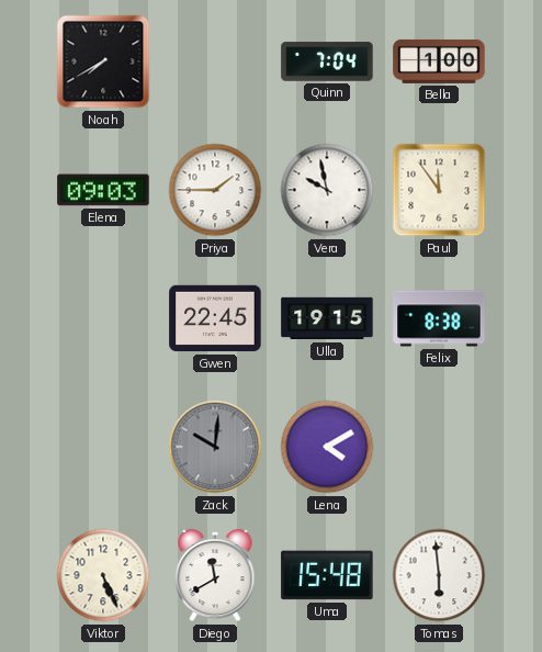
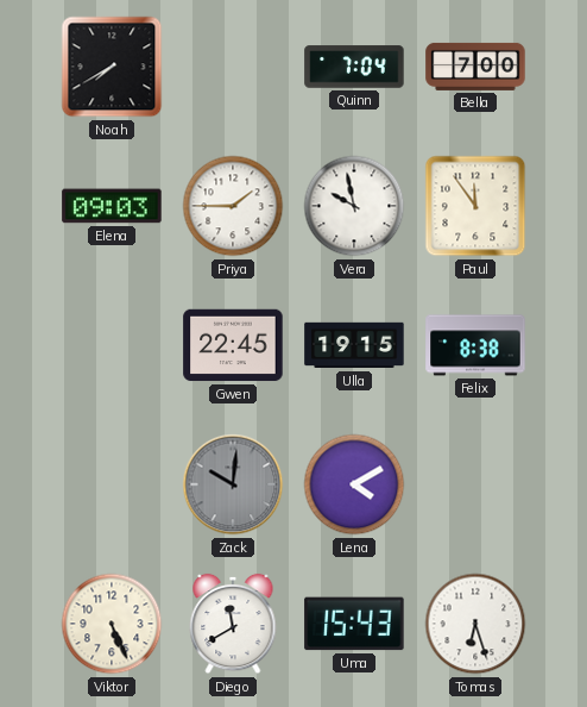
Bella: 1:00 -> 7:00 (475, 67)
Uma: 15:48 -> 15:43 (354, 624)
Tomas: 5:59 -> 6:27 (475, 624)
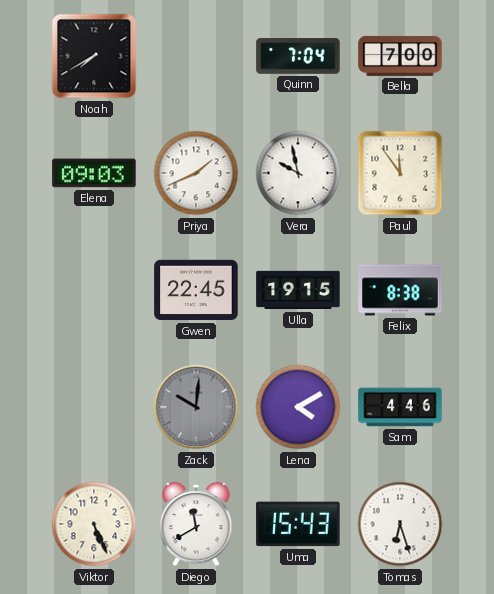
Priya: 1:45 -> 1:41 (196, 173)
Sam: none -> 4:46 (400, 407)
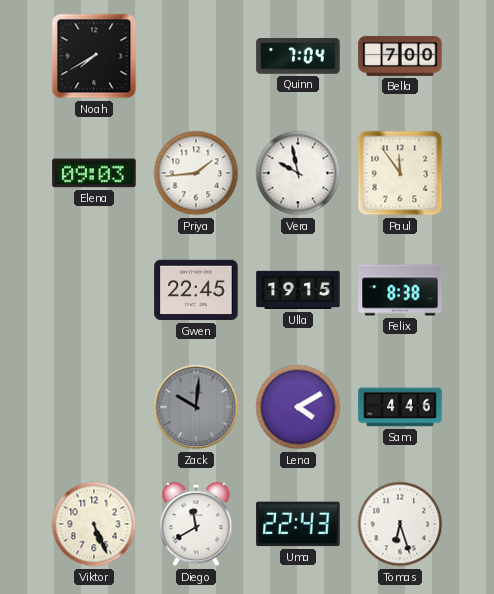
Priya: 1:41 -> 1:44 (196, 173)
Uma: 15:43 -> 22:43 (298, 524)
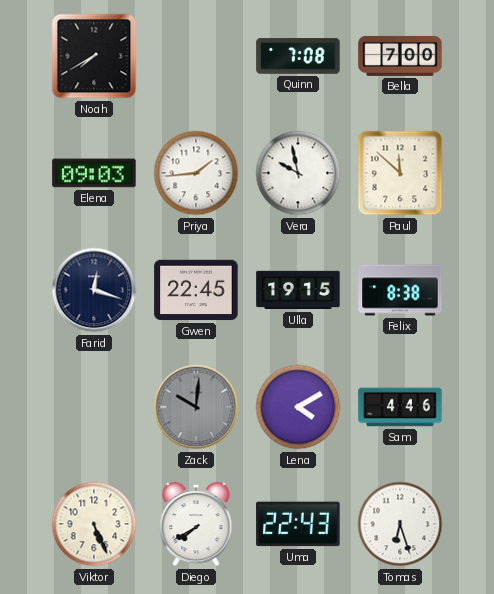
Quinn: 7:04 -> 7:08 (298, 56)
Paul: 11:54 -> 11:52 (400, 173)
Farid: none -> 12:18 (94, 290)
Diego: 11:40 -> 7:40 (196, 524)
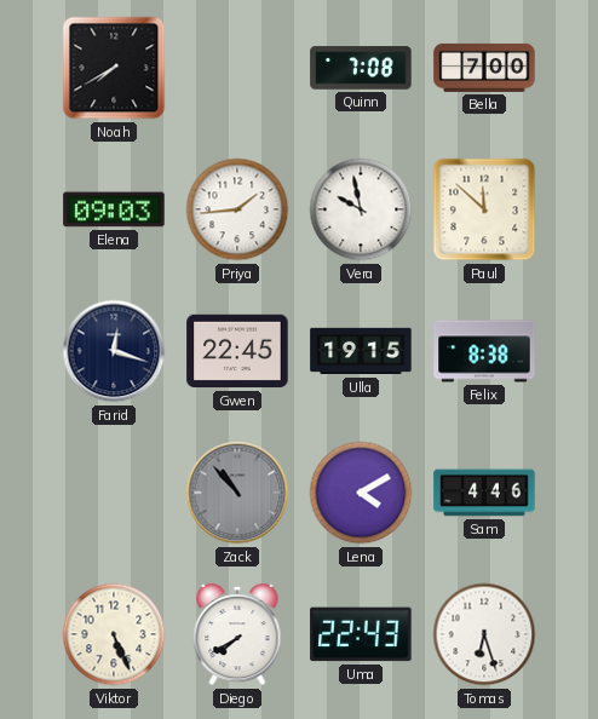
Zack: 10:01 -> 10:53 (237, 493)
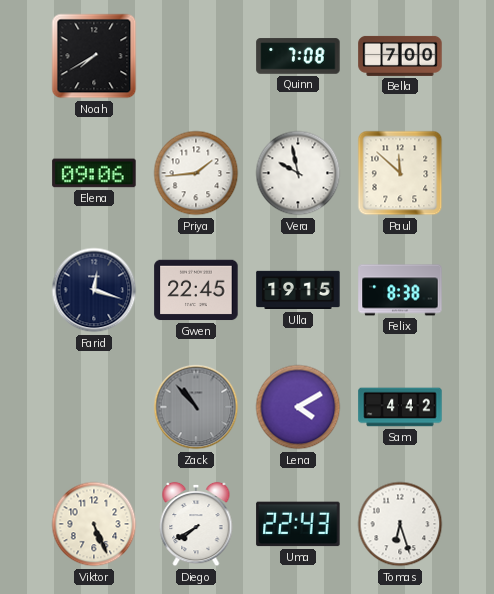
Elena: 09:03 -> 09:06 (94, 173)
Sam: 4:46 -> 4:42 (400, 407)
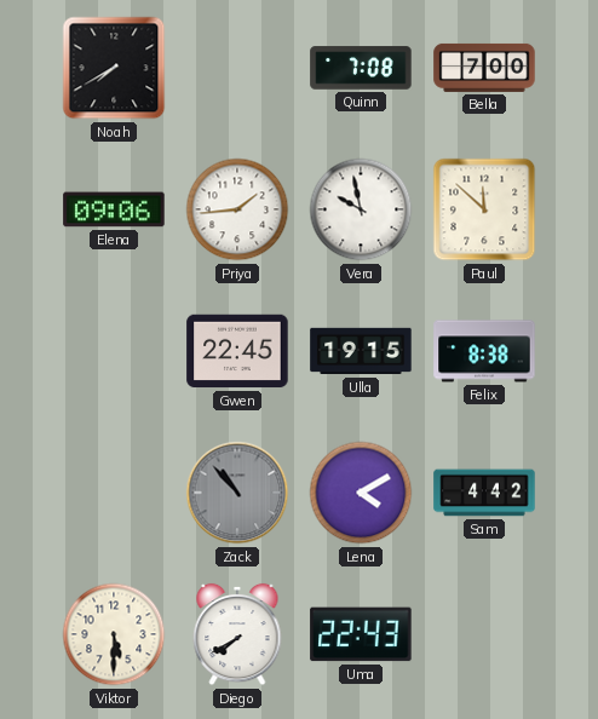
Farid: 12:18 -> none (94, 290)
Viktor: 5:26 -> 5:30 (114, 634)
Tomas: 6:27 -> none (400, 524)
